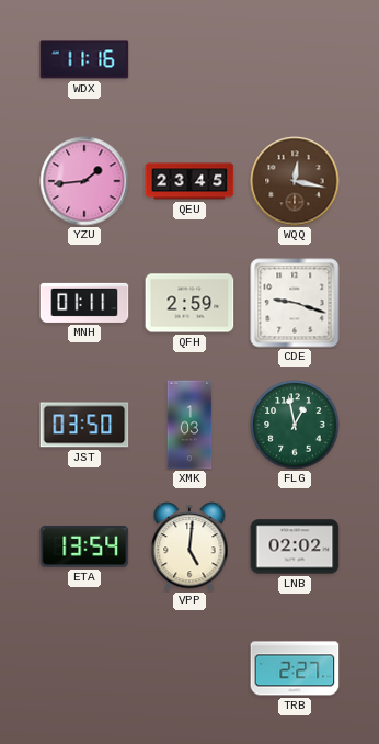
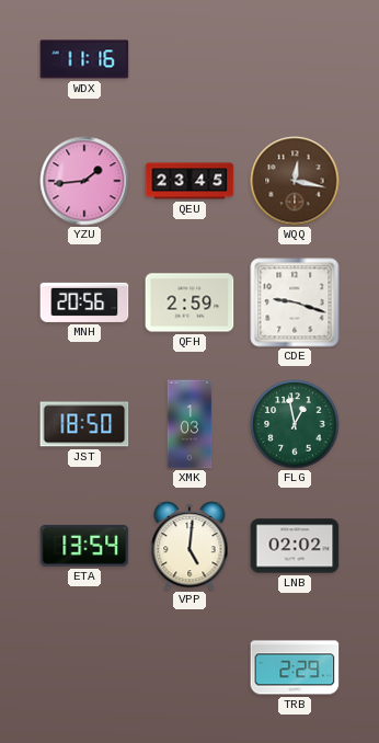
MNH: 01:11 -> 20:56 (84, 302)
JST: 03:50 -> 18:50 (84, 424)
TRB: 2:27 -> 2:29 (295, 667)
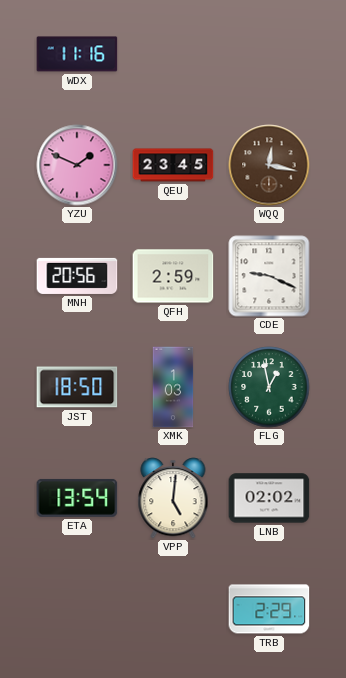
YZU: 1:44 -> 1:49 (77, 165)
CDE: 9:18 -> 9:19 (269, 276)
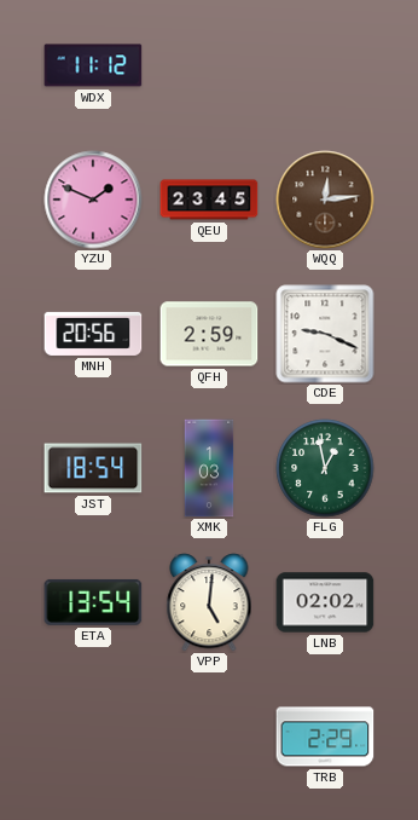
WDX: 11:16 -> 11:12 (93, 65)
WQQ: 12:17 -> 12:14 (325, 200)
JST: 18:50 -> 18:54 (93, 468)
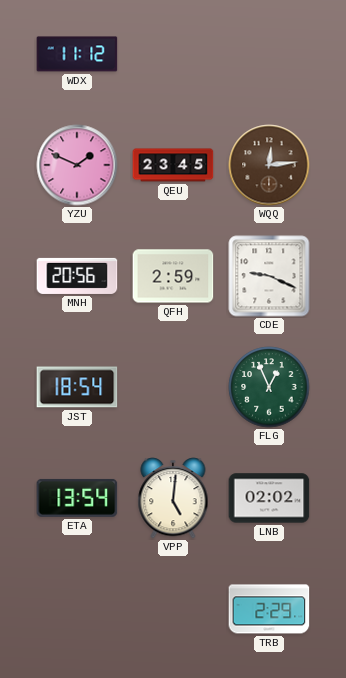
XMK: 1:03 -> none (209, 468)
FLG: 12:58 -> 12:56 (269, 387)
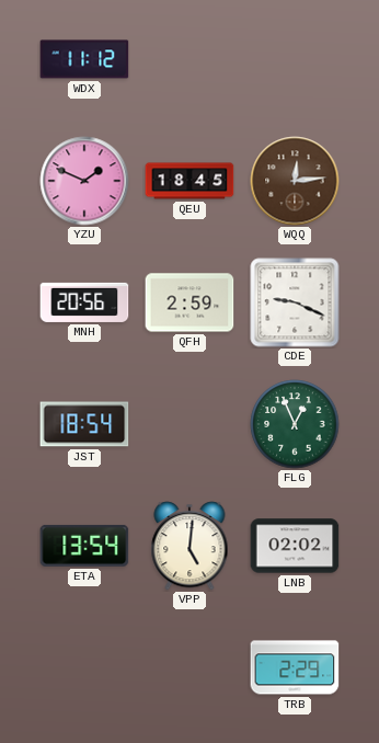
QEU: 23:45 -> 18:45 (190, 181)
